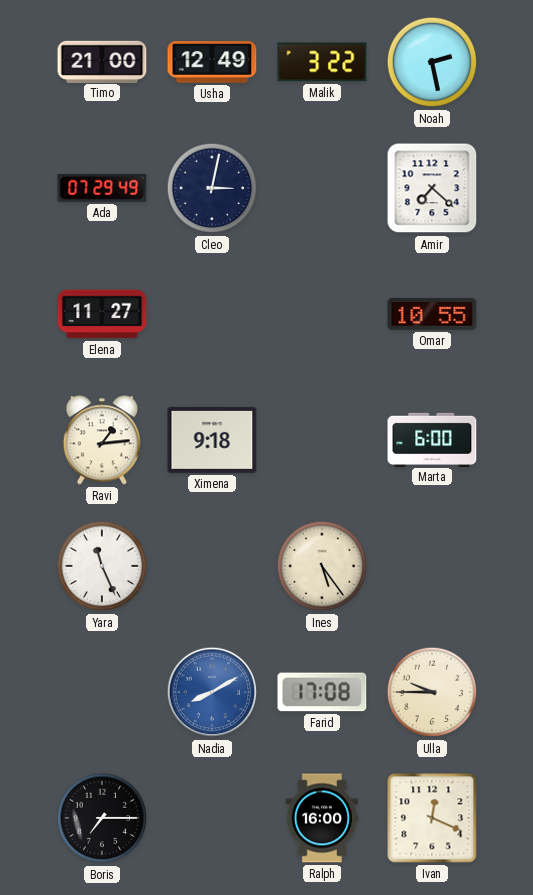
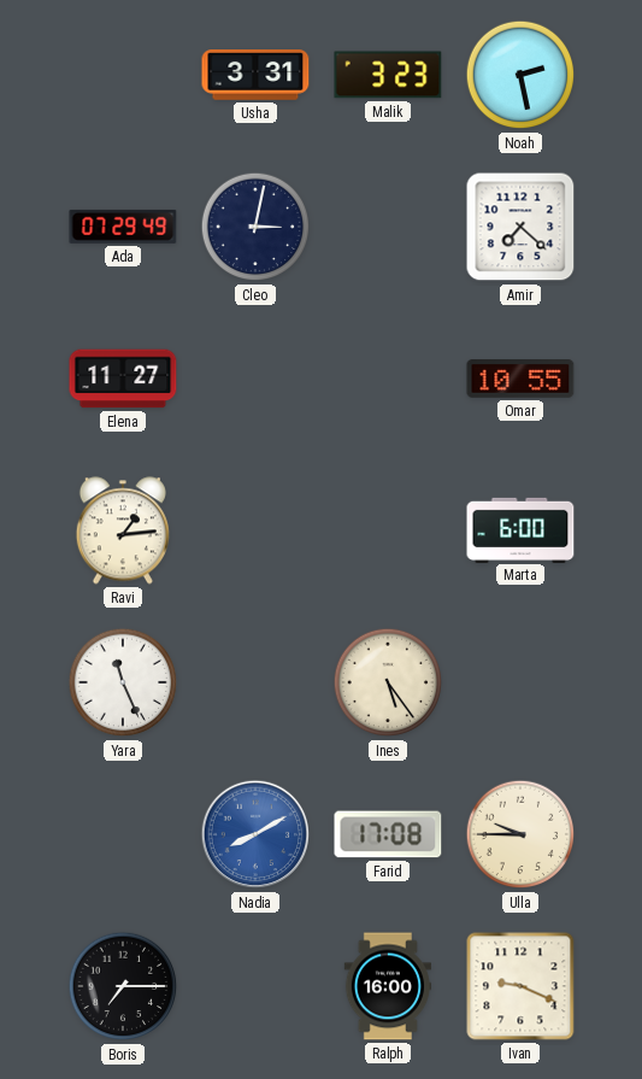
Timo: 21:00 -> none (102, 61)
Usha: 12:49 -> 3:31 (255, 76)
Malik: 3:22 -> 3:23 (388, 75)
Ximena: 9:18 -> none (212, 440)
Ivan: 12:19 -> 9:19 (520, 986)
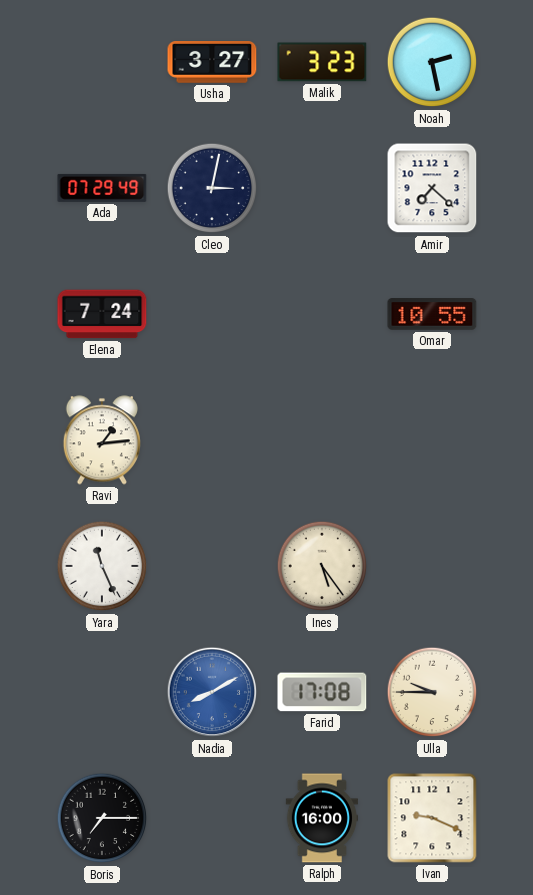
Usha: 3:31 -> 3:27 (212, 63)
Elena: 11:27 -> 7:24 (102, 314)
Marta: 6:00 -> none (520, 529)
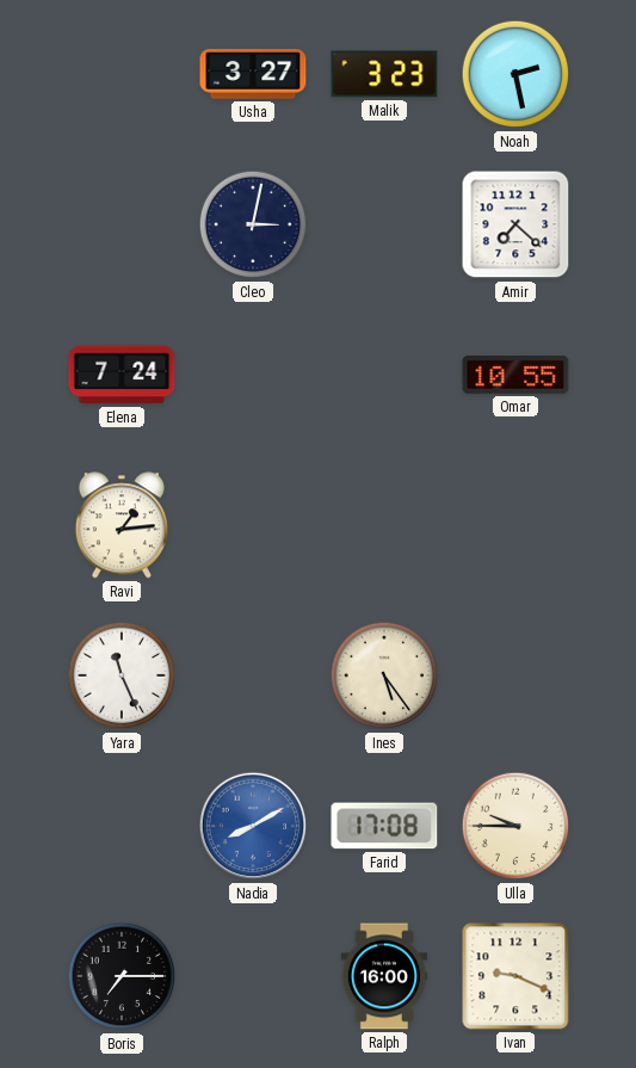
Ada: 07:29 -> none (102, 188)
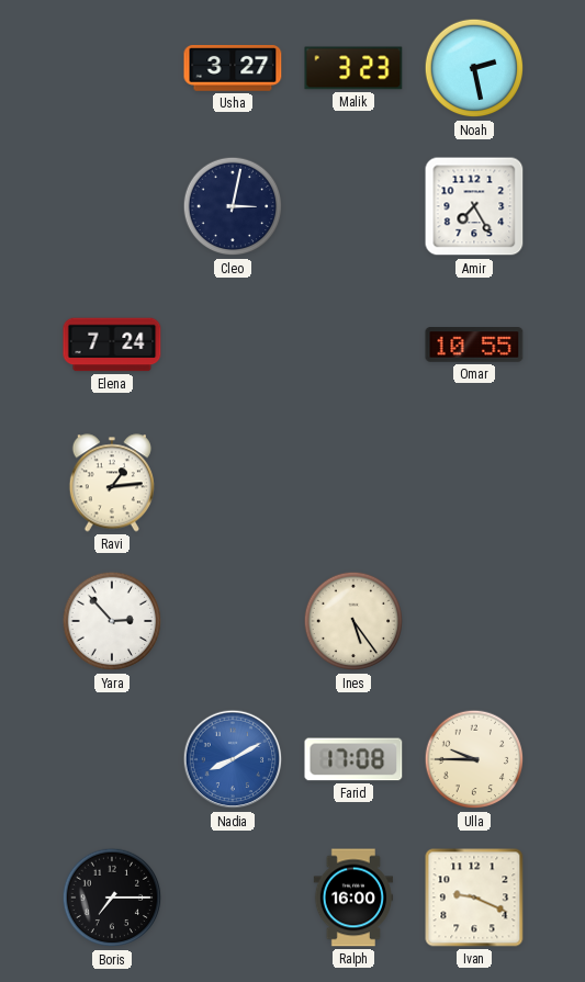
Amir: 7:22 -> 7:25 (474, 206)
Yara: 11:26 -> 2:53 (112, 621)
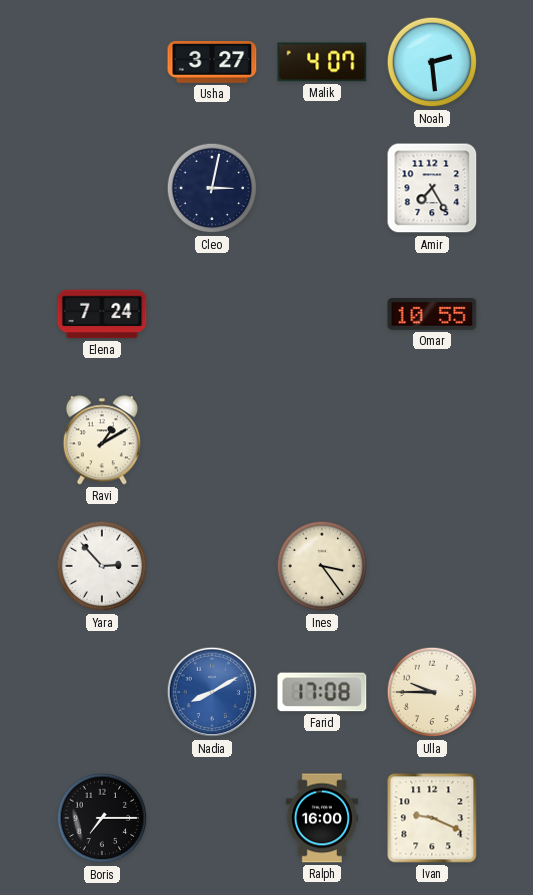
Malik: 3:23 -> 4:07 (322, 62)
Noah: 2:28 -> 2:29 (432, 62)
Ravi: 1:14 -> 1:10 (102, 440)
Ines: 5:24 -> 3:24 (322, 566)
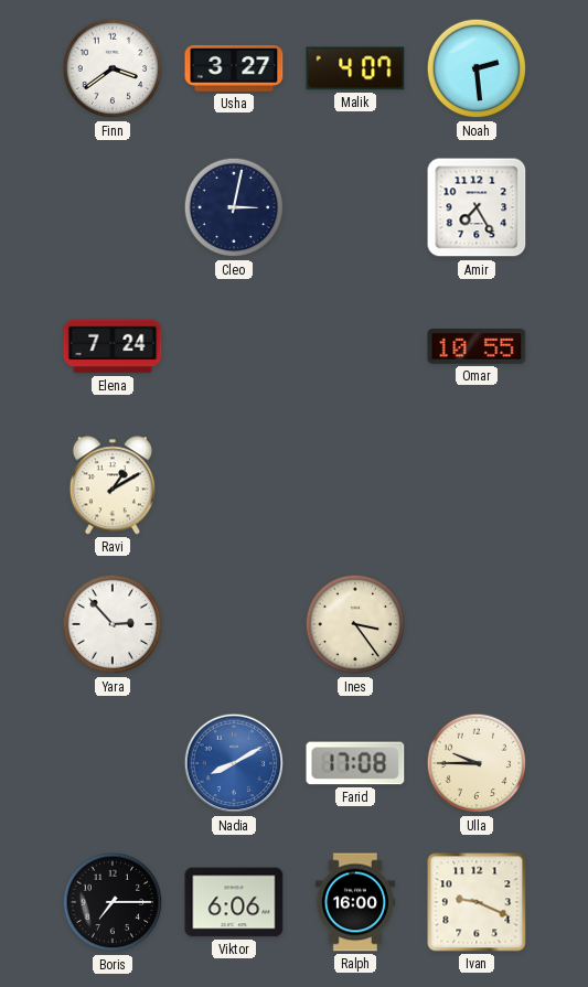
Finn: none -> 3:39 (113, 68)
Viktor: none -> 6:06 (234, 902)
